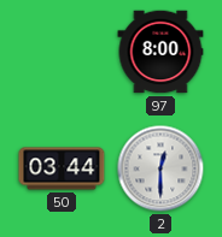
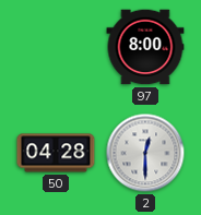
50: 03:44 -> 04:28 (56, 153)
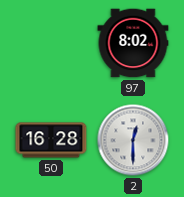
97: 8:00 -> 8:02 (133, 43)
50: 04:28 -> 16:28 (51, 140)
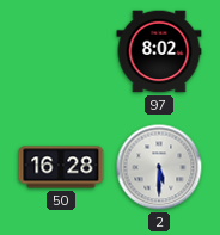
2: 12:30 -> 5:30 (159, 167)
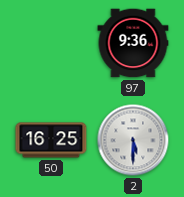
97: 8:02 -> 9:36 (133, 43)
50: 16:28 -> 16:25 (51, 140)
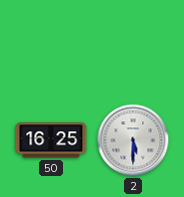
97: 9:36 -> none (133, 43)
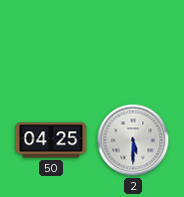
50: 16:25 -> 04:25 (51, 140)
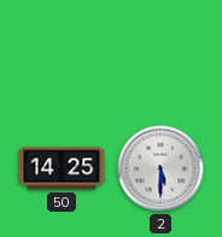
50: 04:25 -> 14:25 (62, 168)
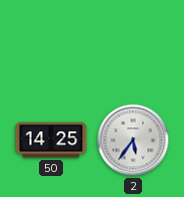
2: 5:30 -> 5:36 (133, 140)
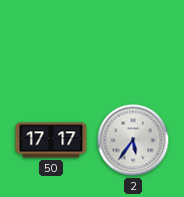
50: 14:25 -> 17:17 (51, 140)
